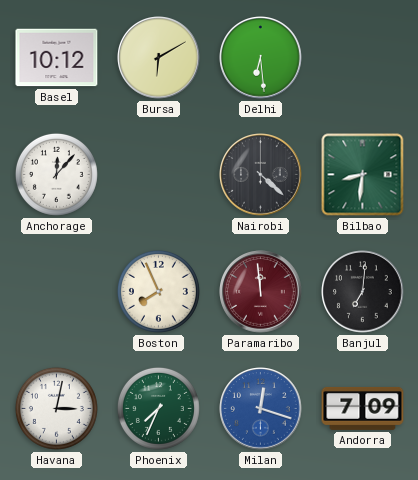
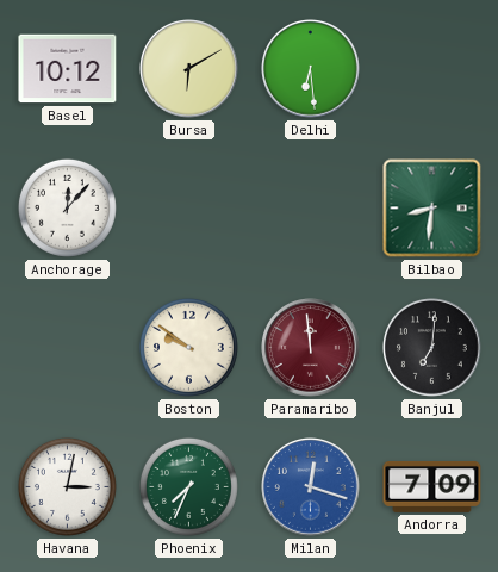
Nairobi: 4:22 -> none (261, 175)
Boston: 7:56 -> 9:51 (188, 347)
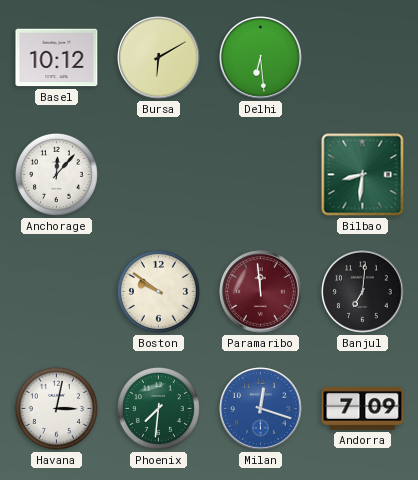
Phoenix: 7:34 -> 7:31 (158, 408)
